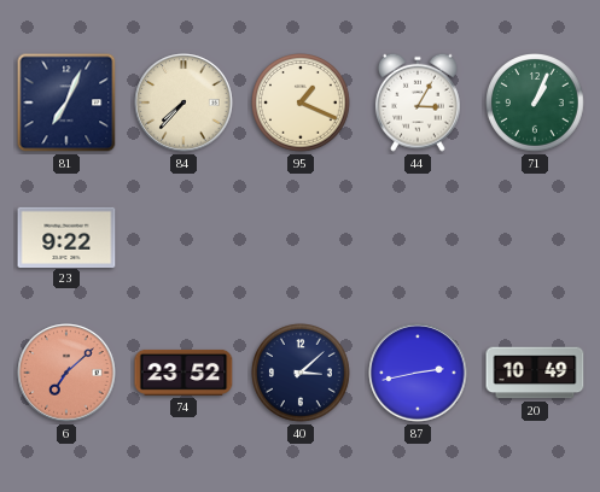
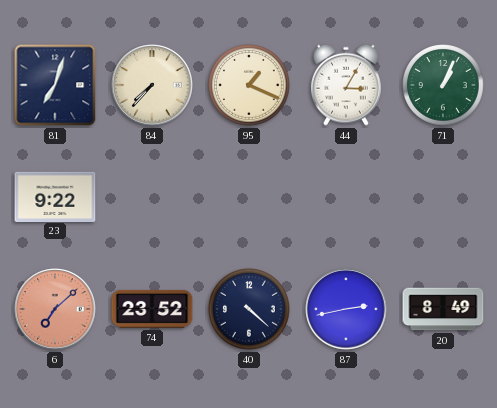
81: 7:04 -> 7:03 (55, 85)
40: 3:08 -> 4:22 (250, 310)
20: 10:49 -> 8:49 (443, 309)
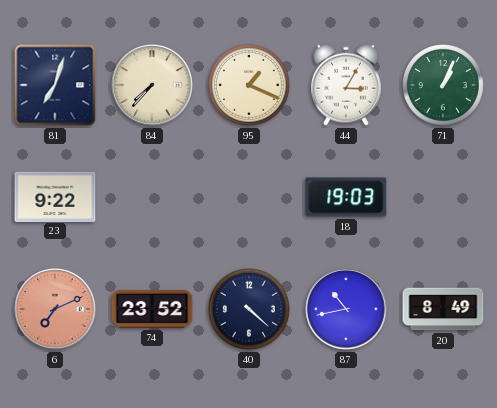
18: none -> 19:03 (346, 197)
6: 7:08 -> 7:11 (55, 309)
87: 2:43 -> 10:43 (346, 309)
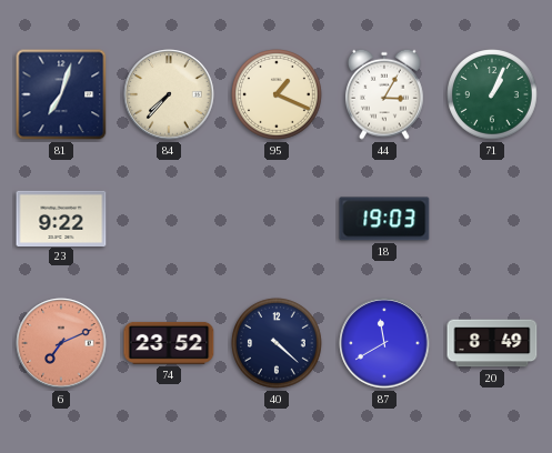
87: 10:43 -> 11:40 (384, 343)
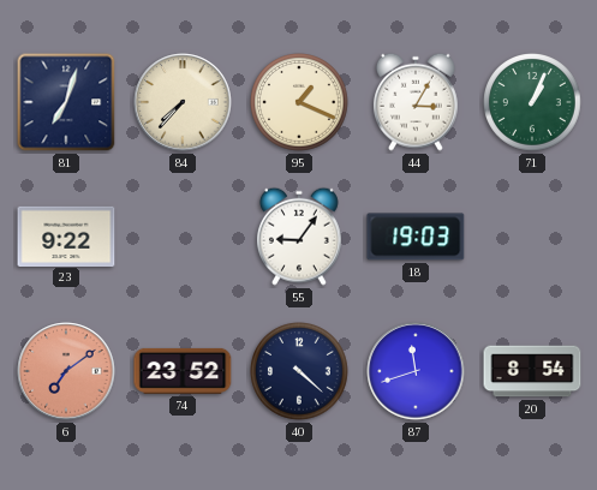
55: none -> 9:06 (299, 237)
6: 7:11 -> 7:09 (66, 371)
87: 11:40 -> 11:42 (416, 371)
20: 8:49 -> 8:54 (532, 371)
